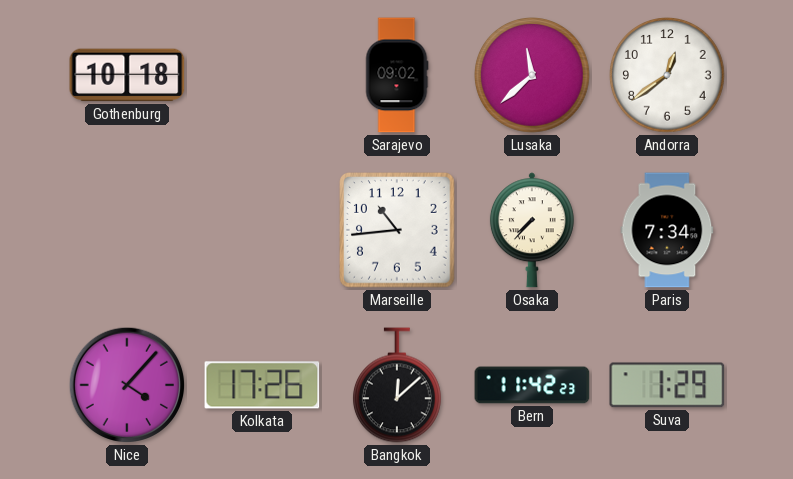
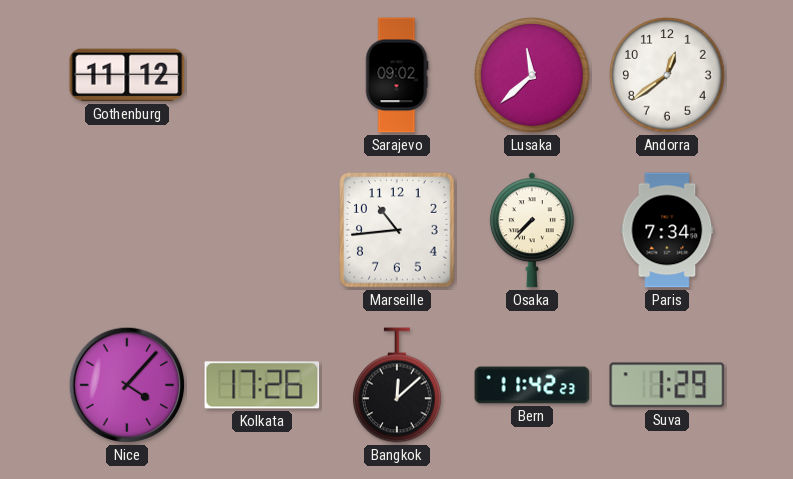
Gothenburg: 10:18 -> 11:12 (127, 75)
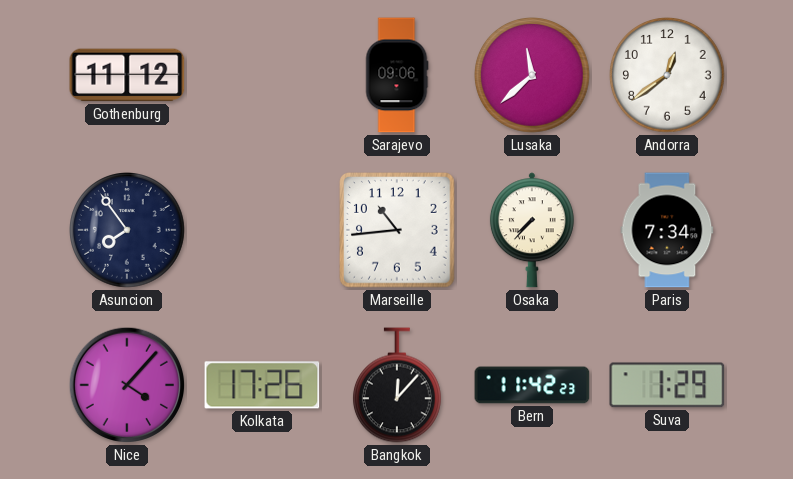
Sarajevo: 09:02 -> 09:06 (397, 75)
Asuncion: none -> 7:54 (128, 231)
Bangkok: 12:08 -> 12:07 (397, 385)
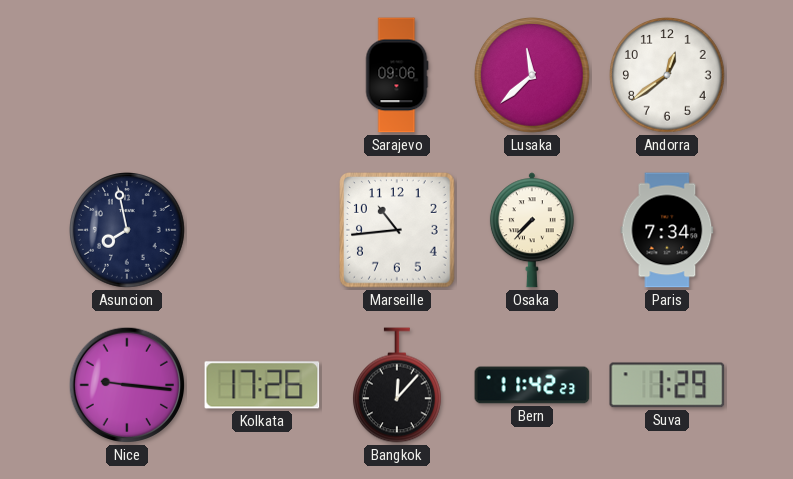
Gothenburg: 11:12 -> none (127, 75)
Asuncion: 7:54 -> 7:58 (128, 231)
Nice: 4:07 -> 9:16 (127, 385)
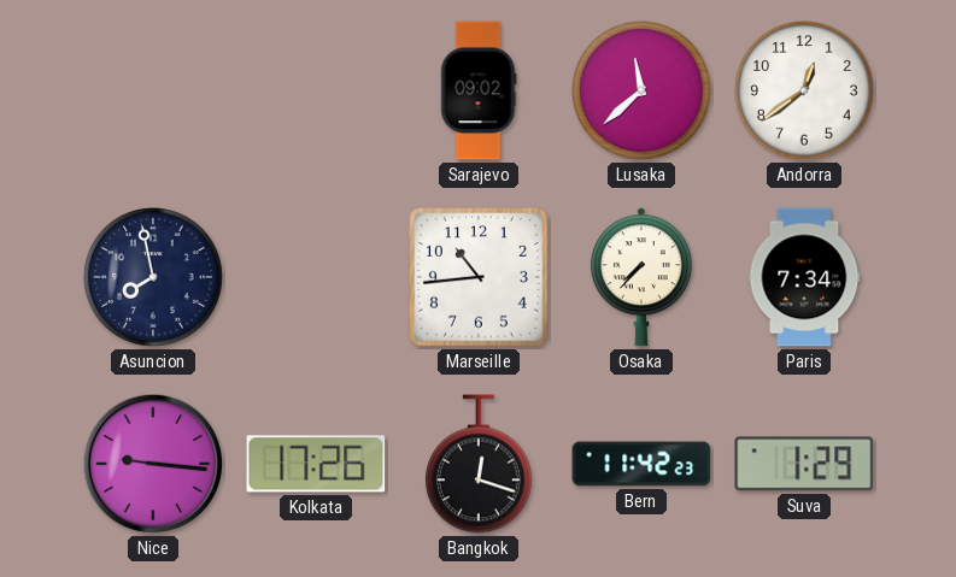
Sarajevo: 09:06 -> 09:02 (479, 90)
Bangkok: 12:07 -> 12:18 (479, 464)
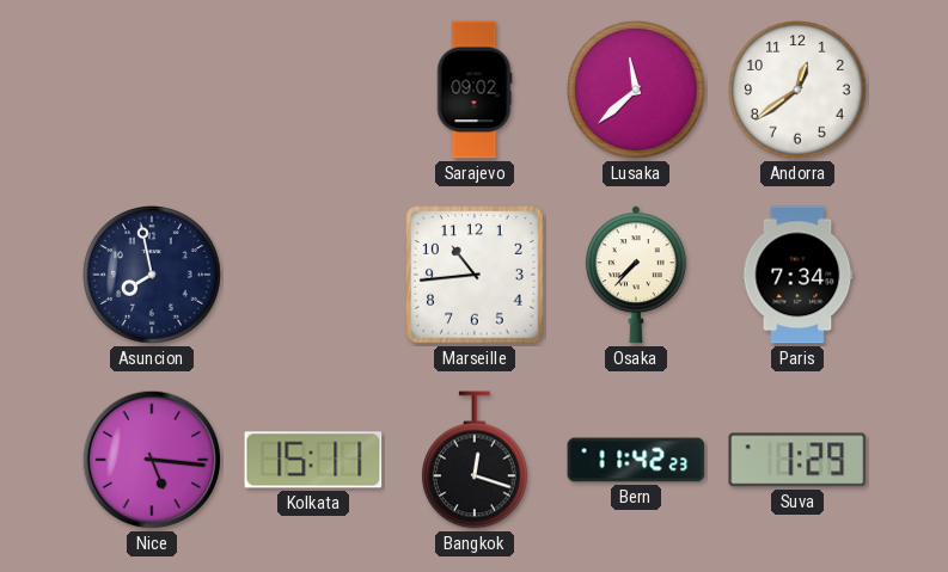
Nice: 9:16 -> 5:16 (152, 460)
Kolkata: 17:26 -> 15:11 (313, 460)
